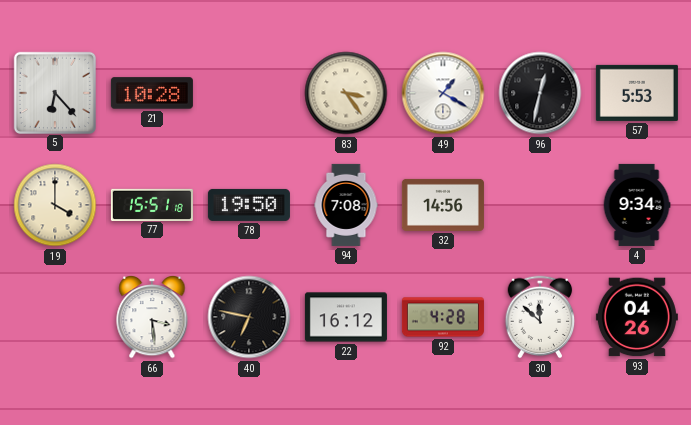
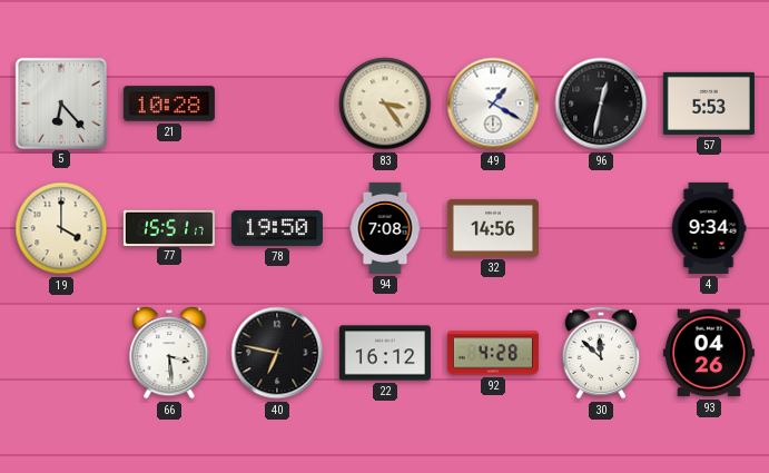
77: 15:51:18 -> 15:51:17 (169, 227)
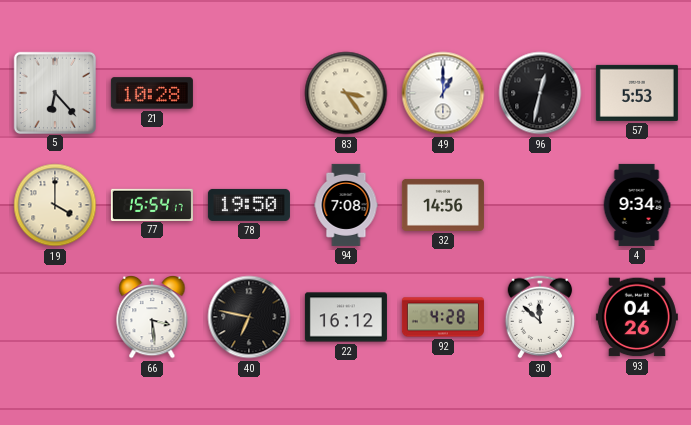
49: 1:20 -> 1:00 (443, 93)
77: 15:51 -> 15:54 (152, 204)
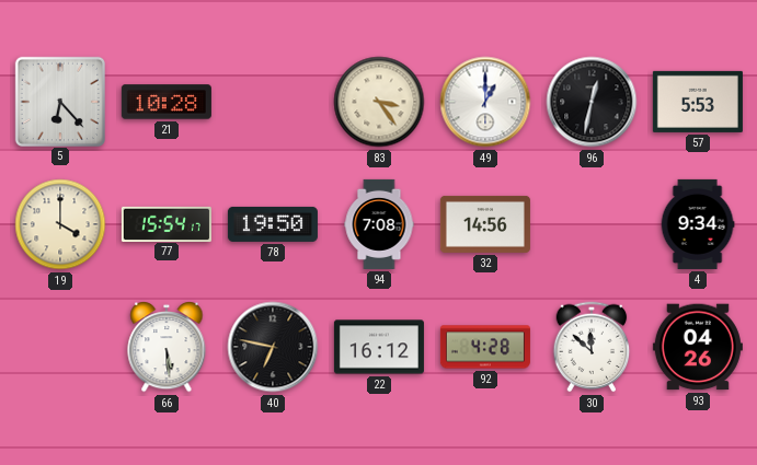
66: 3:29 -> 5:29 (167, 348)
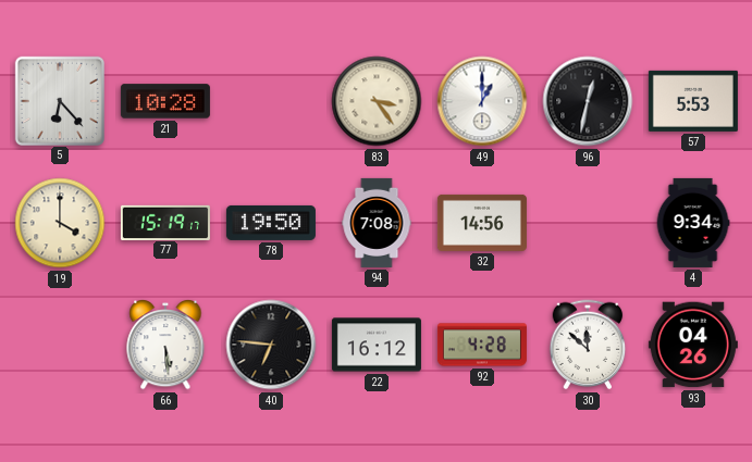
77: 15:54 -> 15:19 (165, 222)
40: 6:47 -> 6:46 (271, 345)
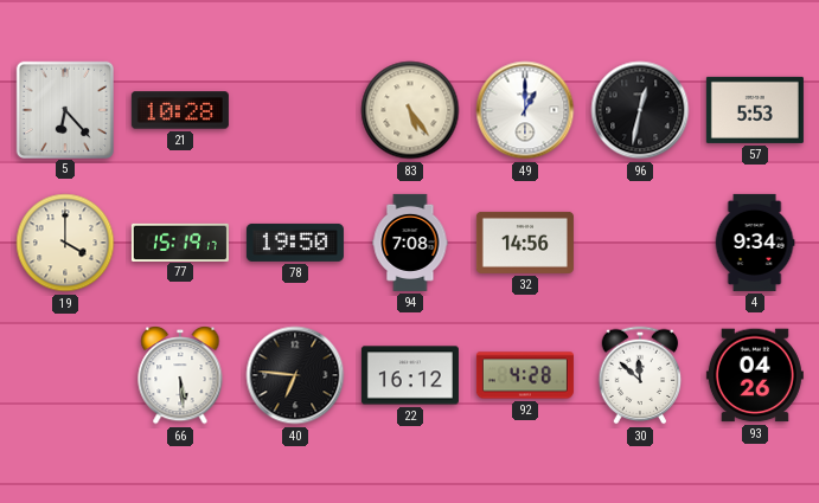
83: 3:24 -> 5:24 (410, 110)
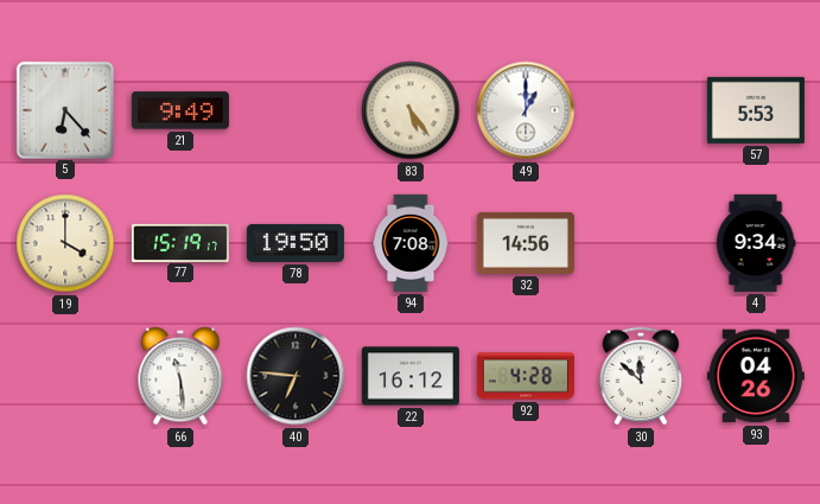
21: 10:28 -> 9:49 (180, 110)
96: 12:32 -> none (640, 110)
66: 5:29 -> 11:29 (180, 377)
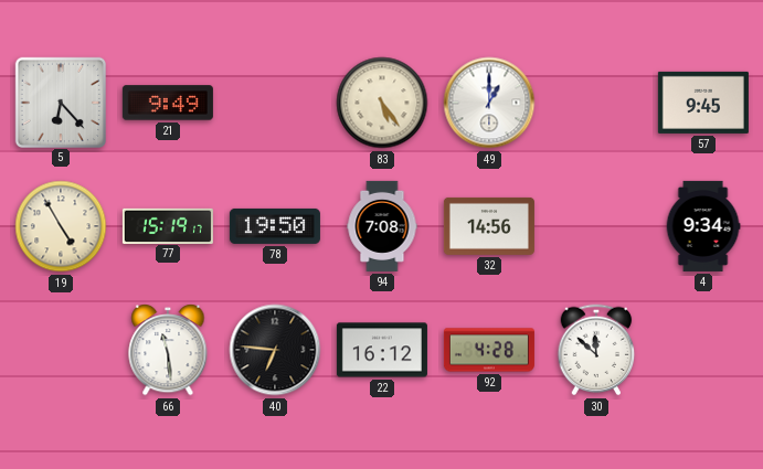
57: 5:53 -> 9:45 (703, 103)
19: 4:00 -> 4:55 (61, 226)
93: 04:26 -> none (756, 376)
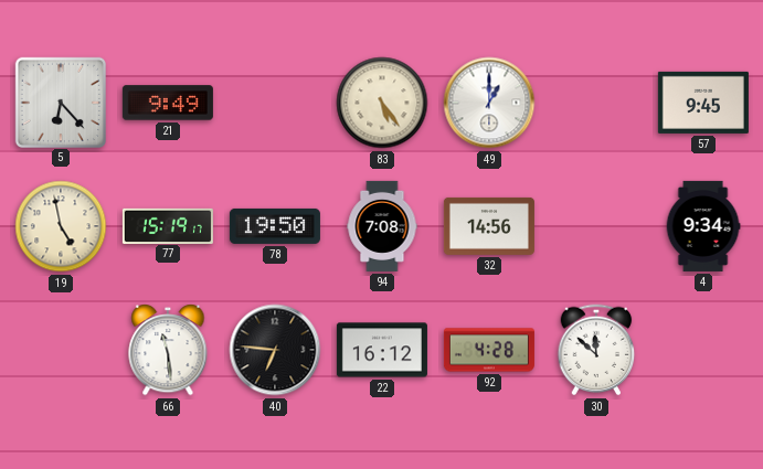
19: 4:55 -> 4:58 (61, 226)
